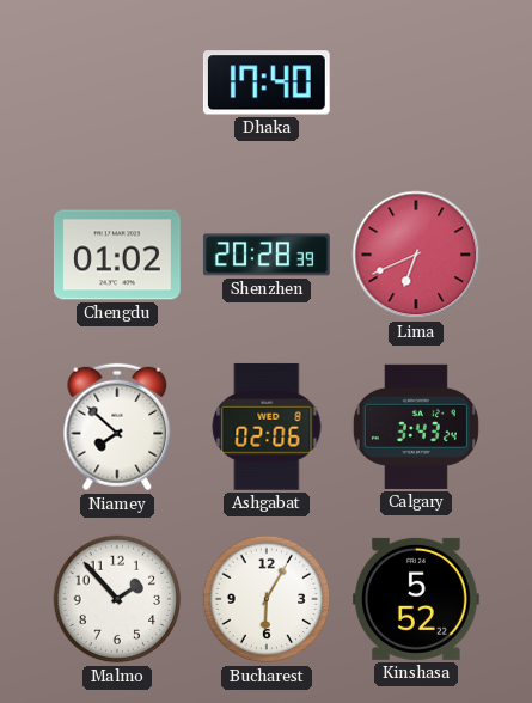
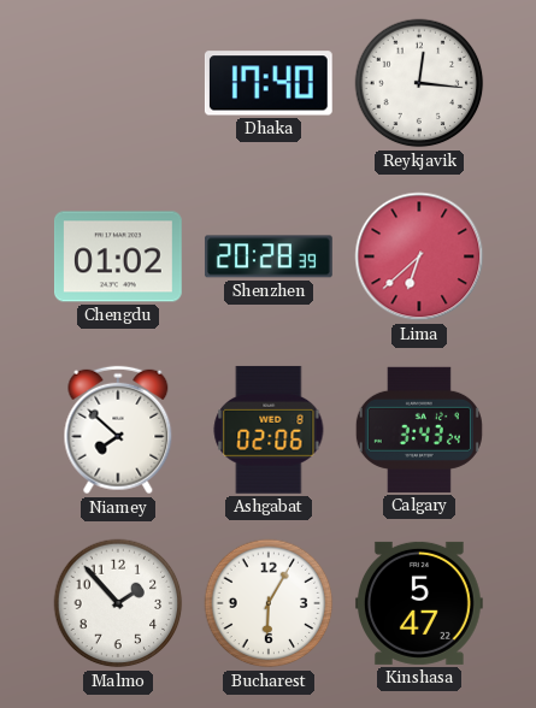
Reykjavik: none -> 12:16 (419, 83)
Lima: 6:41 -> 6:38 (419, 256)
Kinshasa: 5:52 -> 5:47 (419, 603)
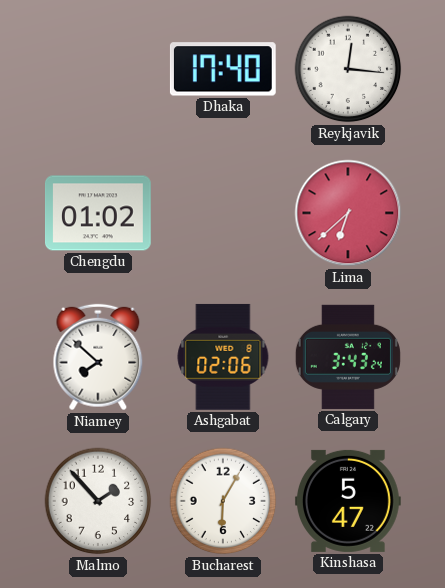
Shenzhen: 20:28 -> none (269, 256)
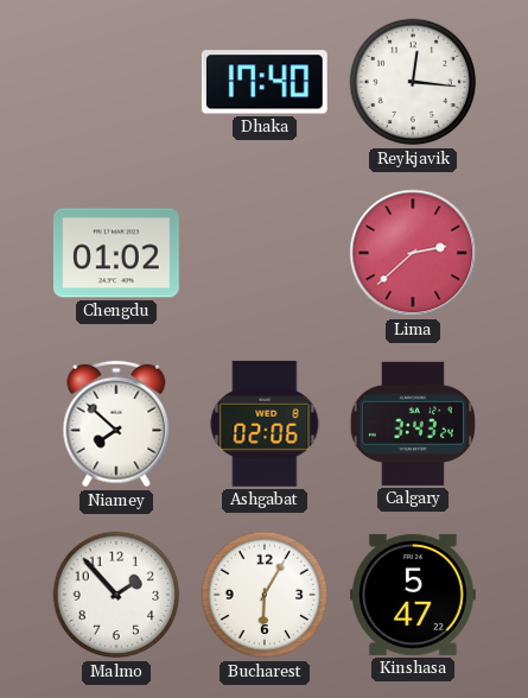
Lima: 6:38 -> 2:38 (413, 253)
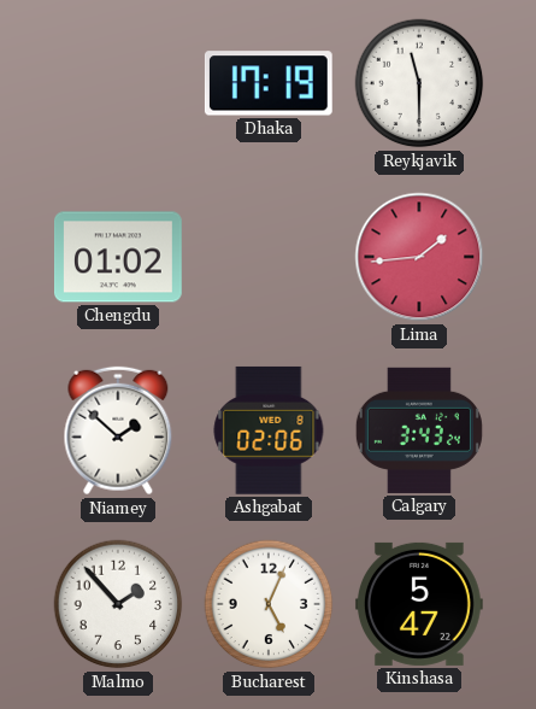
Dhaka: 17:40 -> 17:19 (269, 83)
Reykjavik: 12:16 -> 11:30 (419, 83)
Lima: 2:38 -> 1:44 (419, 257)
Niamey: 7:52 -> 1:52 (118, 430)
Bucharest: 6:05 -> 5:04 (269, 604)
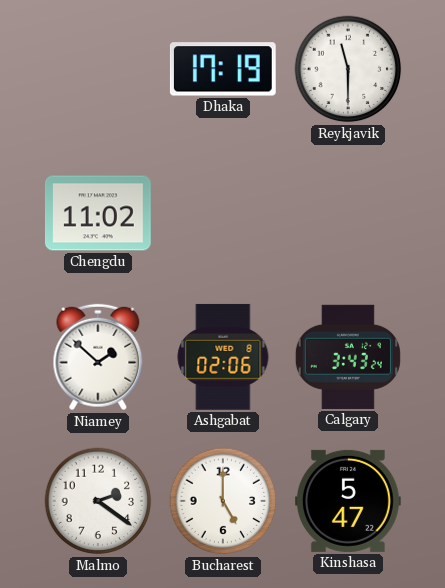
Chengdu: 01:02 -> 11:02 (99, 213)
Lima: 1:44 -> none (419, 257)
Malmo: 1:53 -> 2:21 (98, 501)
Bucharest: 5:04 -> 5:00 (223, 501)
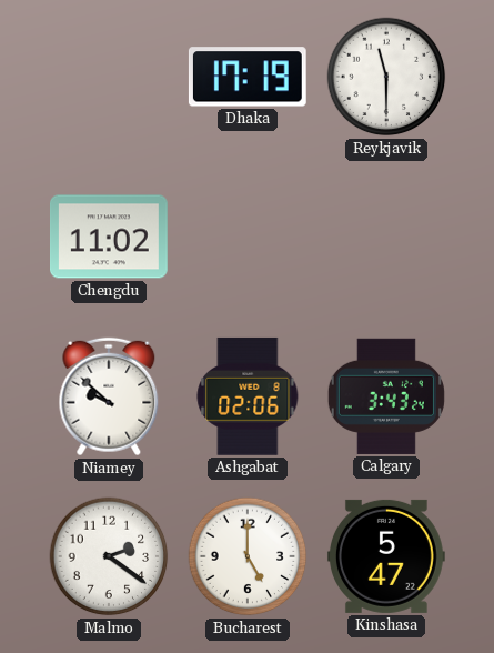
Niamey: 1:52 -> 9:52 (109, 396)
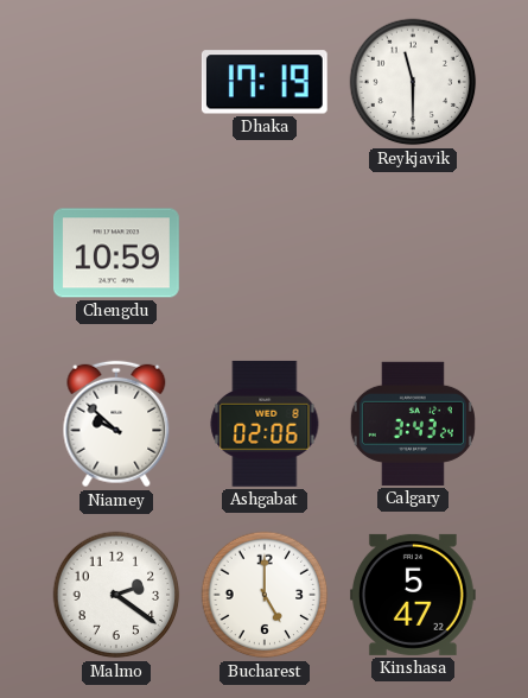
Chengdu: 11:02 -> 10:59 (117, 253)
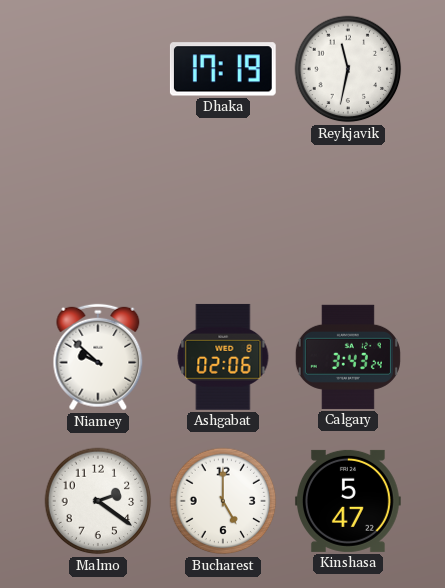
Reykjavik: 11:30 -> 11:32 (348, 69)
Chengdu: 10:59 -> none (117, 253)
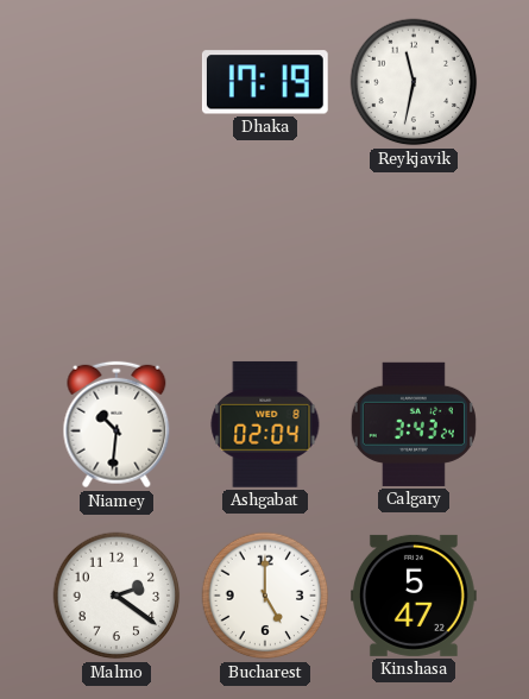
Niamey: 9:52 -> 10:31 (116, 424)
Ashgabat: 02:06 -> 02:04 (265, 424)
